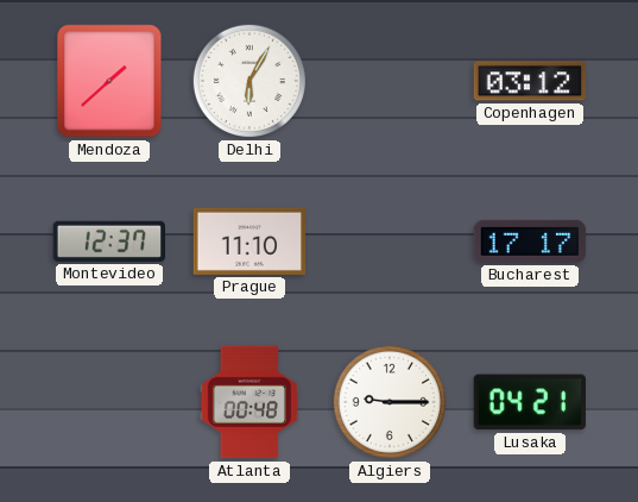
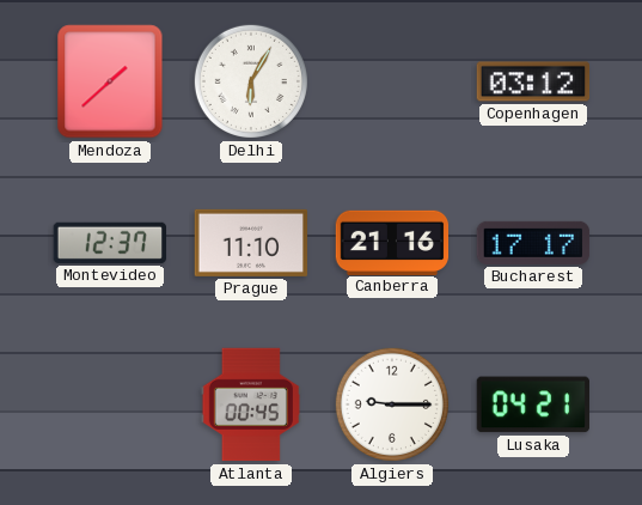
Canberra: none -> 21:16 (392, 242)
Atlanta: 00:48 -> 00:45 (251, 404)
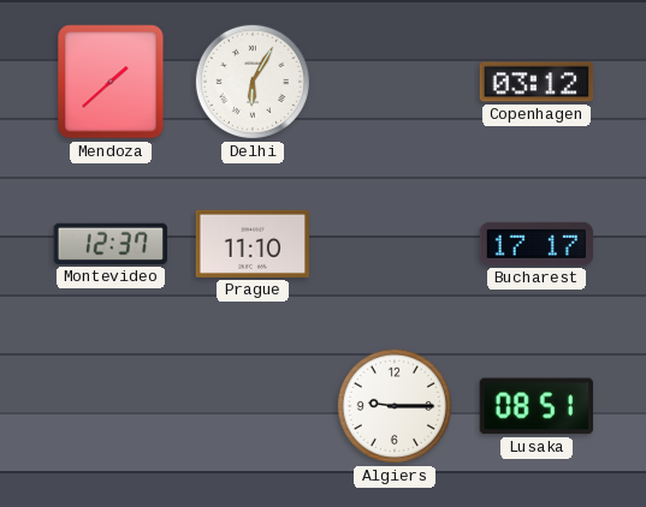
Canberra: 21:16 -> none (392, 242)
Atlanta: 00:45 -> none (251, 404)
Lusaka: 04:21 -> 08:51 (537, 406)
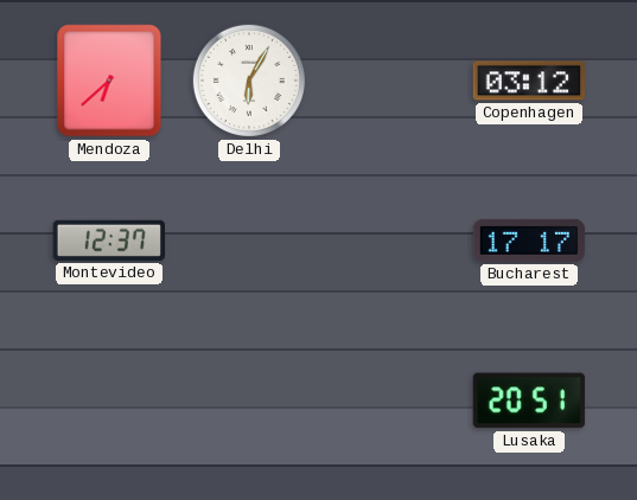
Mendoza: 1:38 -> 6:38 (109, 81)
Prague: 11:10 -> none (253, 244)
Algiers: 9:15 -> none (395, 406)
Lusaka: 08:51 -> 20:51 (529, 400)
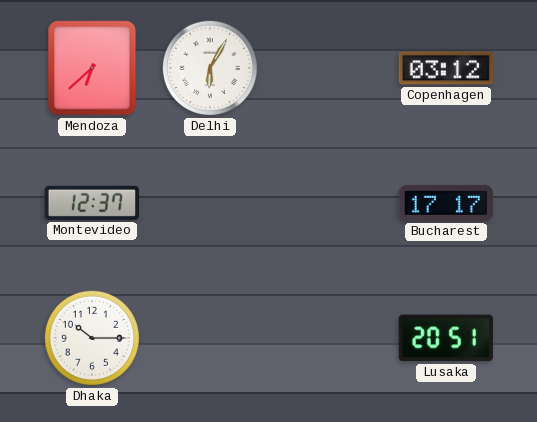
Dhaka: none -> 10:15 (92, 338)
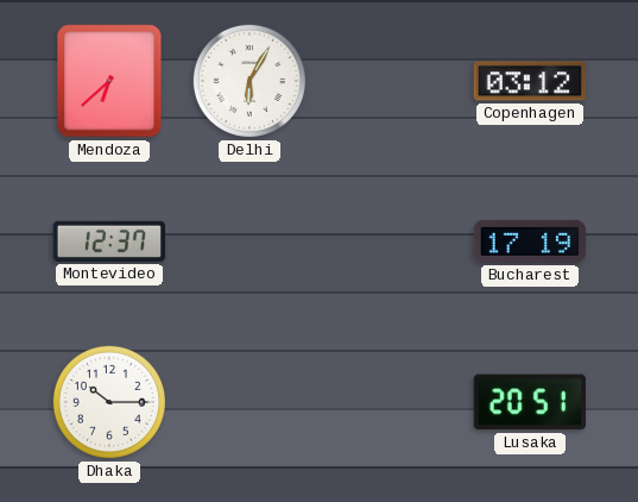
Bucharest: 17:17 -> 17:19 (530, 241)
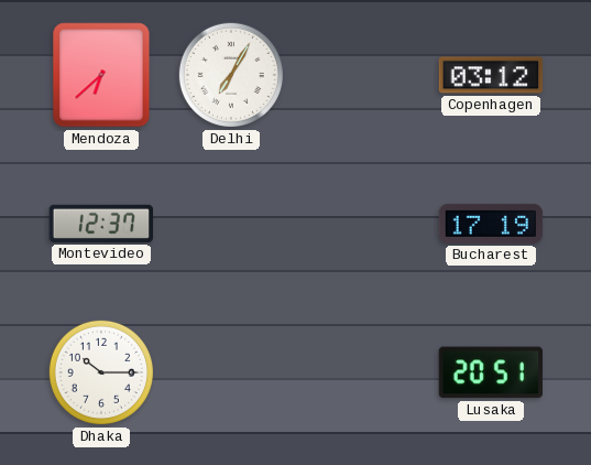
Delhi: 6:05 -> 7:05 (231, 75)
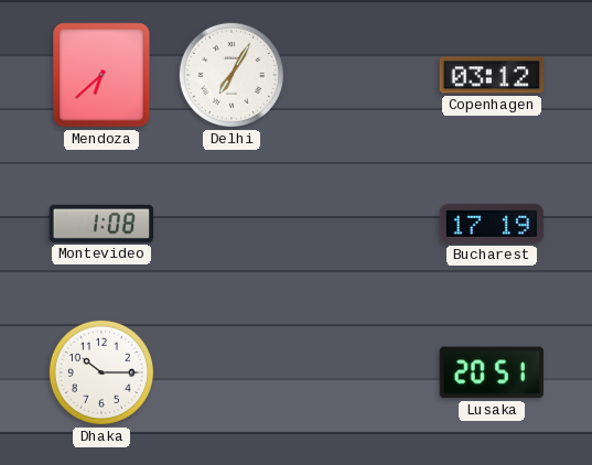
Montevideo: 12:37 -> 1:08 (100, 224)
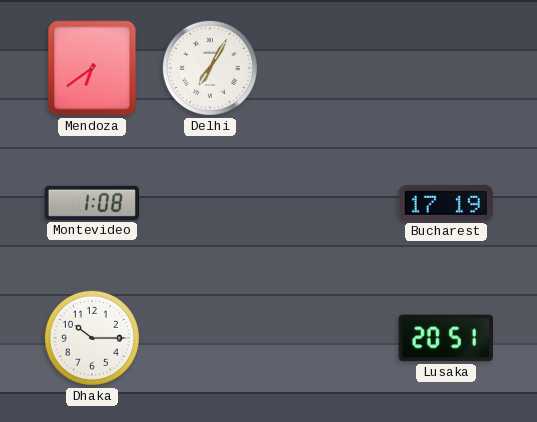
Mendoza: 6:38 -> 6:39 (92, 68)
Copenhagen: 03:12 -> none (492, 75)
